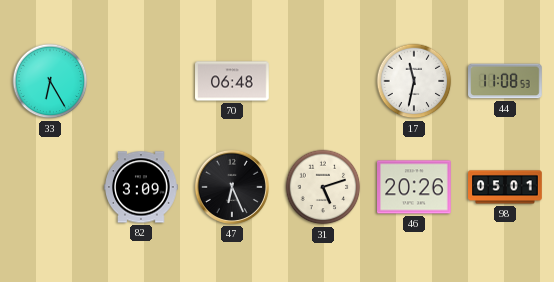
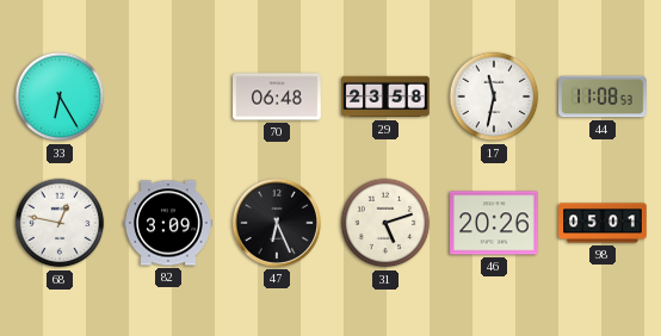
29: none -> 23:58 (385, 97)
68: none -> 12:47 (60, 223)
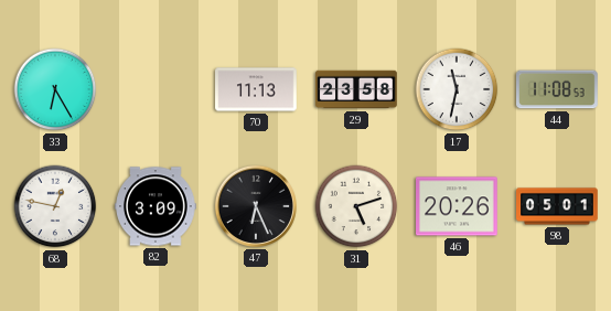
70: 06:48 -> 11:13 (256, 89)
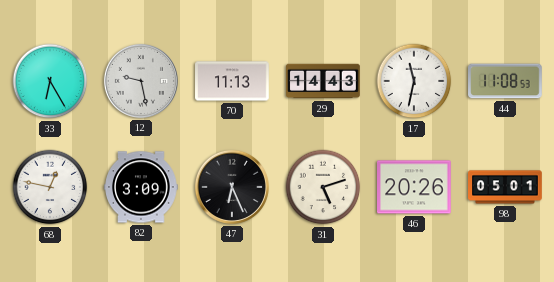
12: none -> 9:28 (141, 81)
29: 23:58 -> 14:43 (323, 81)
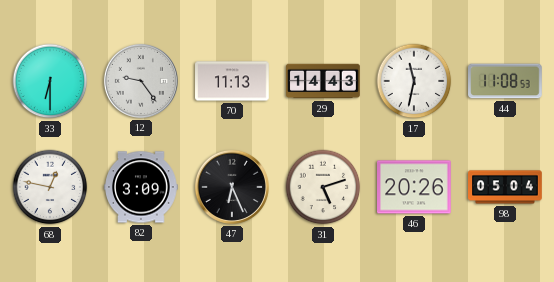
33: 6:25 -> 6:30 (50, 81)
12: 9:28 -> 9:24 (141, 81)
98: 05:01 -> 05:04 (505, 187)
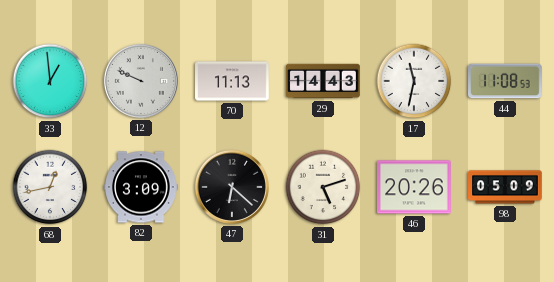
33: 6:30 -> 12:59 (50, 81)
12: 9:24 -> 9:49 (141, 81)
68: 12:47 -> 12:43 (50, 187)
47: 6:26 -> 6:22 (232, 187)
98: 05:04 -> 05:09 (505, 187)
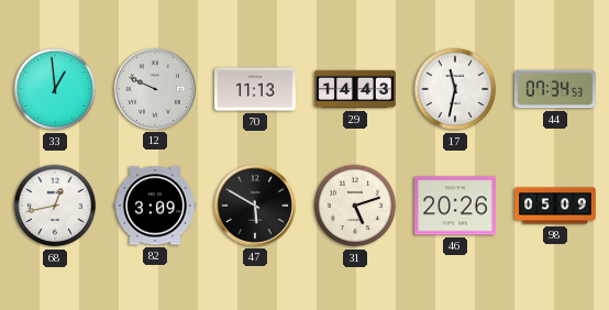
44: 11:08 -> 07:34 (555, 89)
47: 6:22 -> 5:50 (255, 206)
